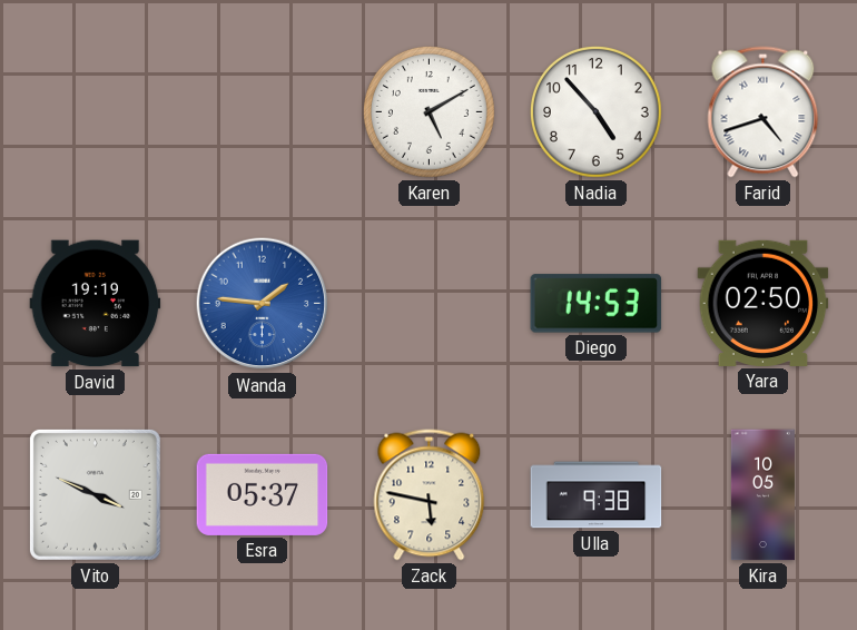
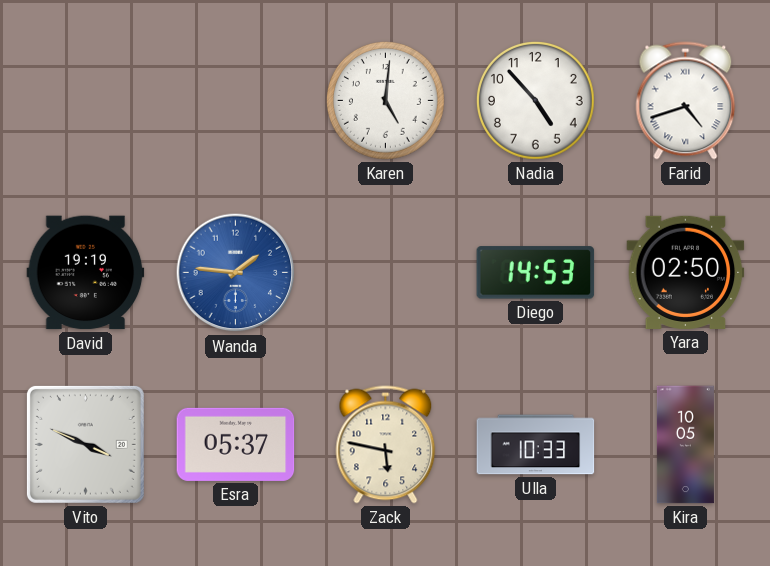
Karen: 5:10 -> 5:01 (386, 101)
Ulla: 9:38 -> 10:33 (536, 445)
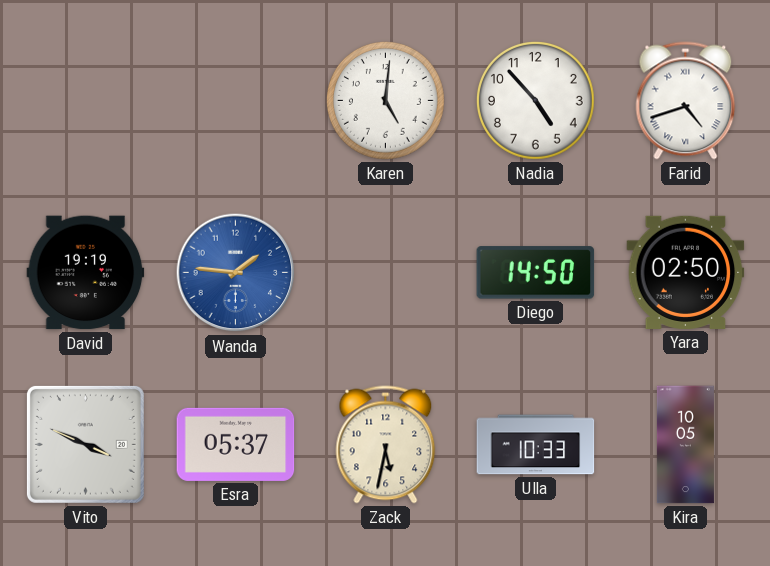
Diego: 14:53 -> 14:50 (536, 273)
Zack: 5:47 -> 5:32 (386, 445)
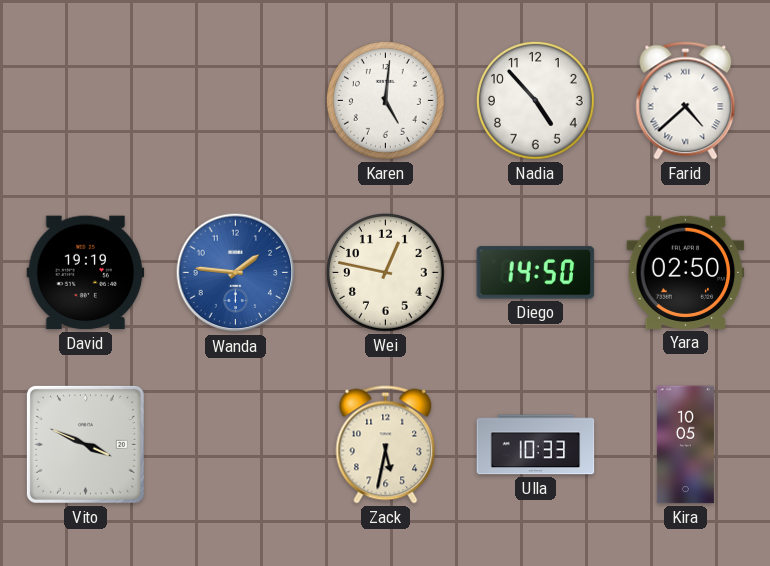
Farid: 4:42 -> 4:38 (686, 101)
Wei: none -> 12:47 (386, 273)
Esra: 05:37 -> none (236, 444)
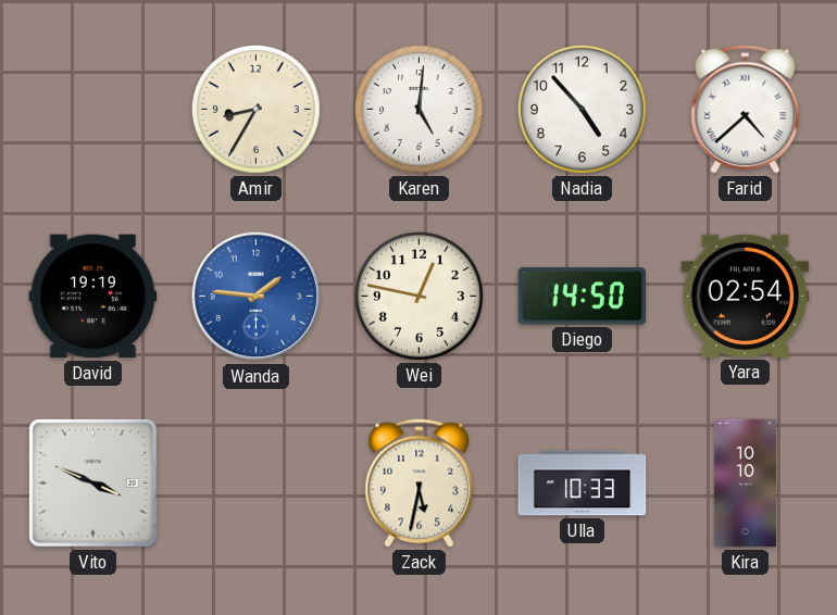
Amir: none -> 8:35 (257, 110)
Yara: 02:50 -> 02:54 (746, 296)
Kira: 10:05 -> 10:10 (745, 484)
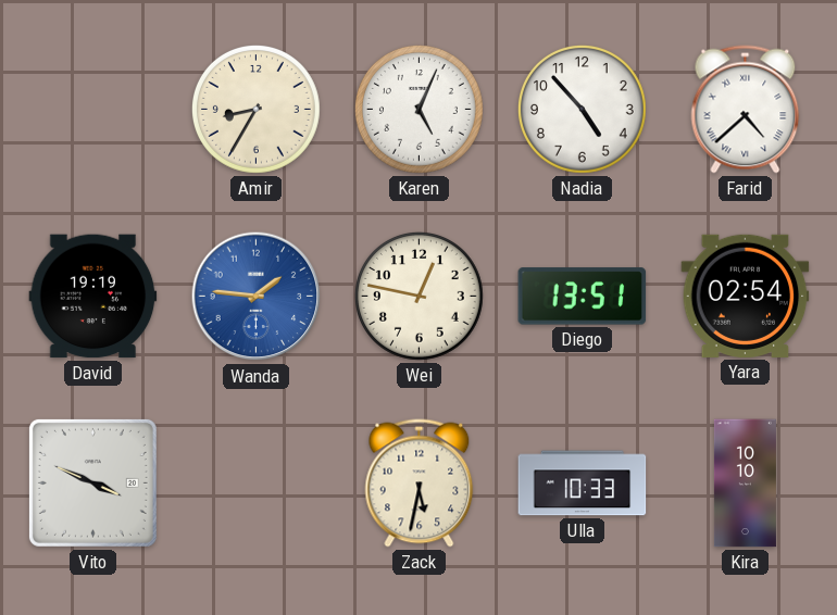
Karen: 5:01 -> 5:04 (420, 110)
Diego: 14:50 -> 13:51 (583, 297)
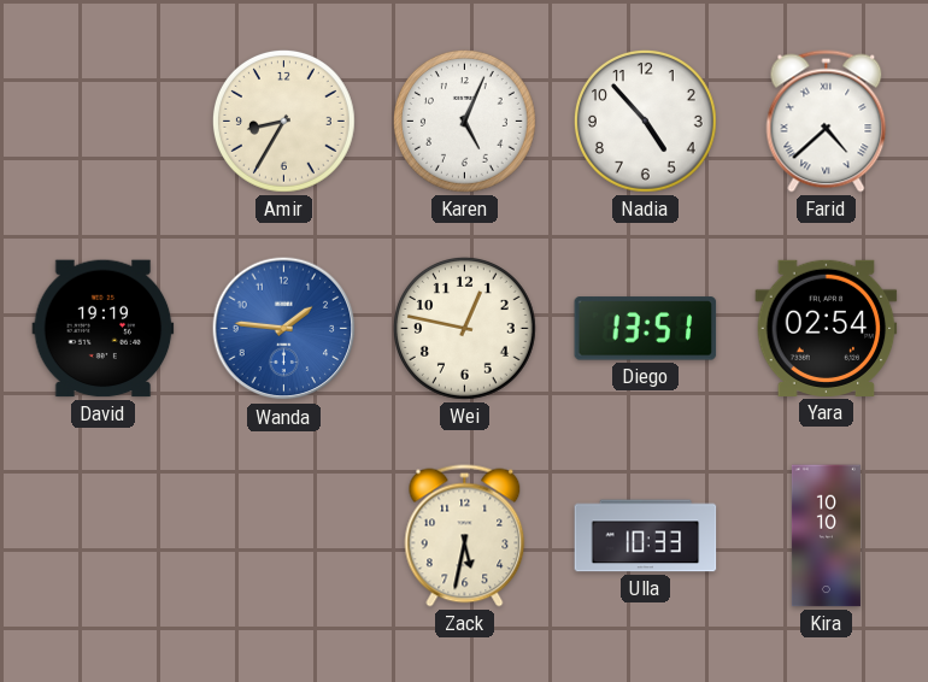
Vito: 3:49 -> none (92, 482)
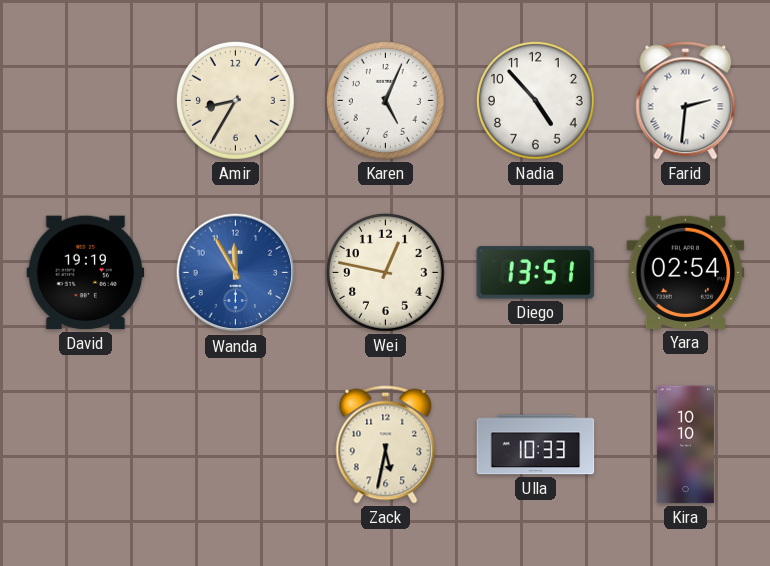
Farid: 4:38 -> 2:31 (686, 101)
Wanda: 1:46 -> 11:55 (236, 273)
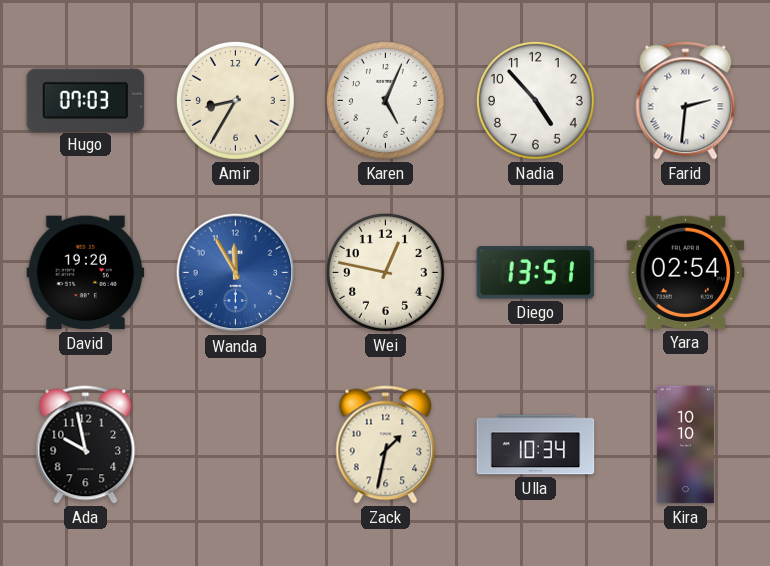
Hugo: none -> 07:03 (86, 100)
David: 19:19 -> 19:20 (86, 273)
Ada: none -> 9:58 (86, 445)
Zack: 5:32 -> 1:32 (386, 445)
Ulla: 10:33 -> 10:34 (536, 445)
